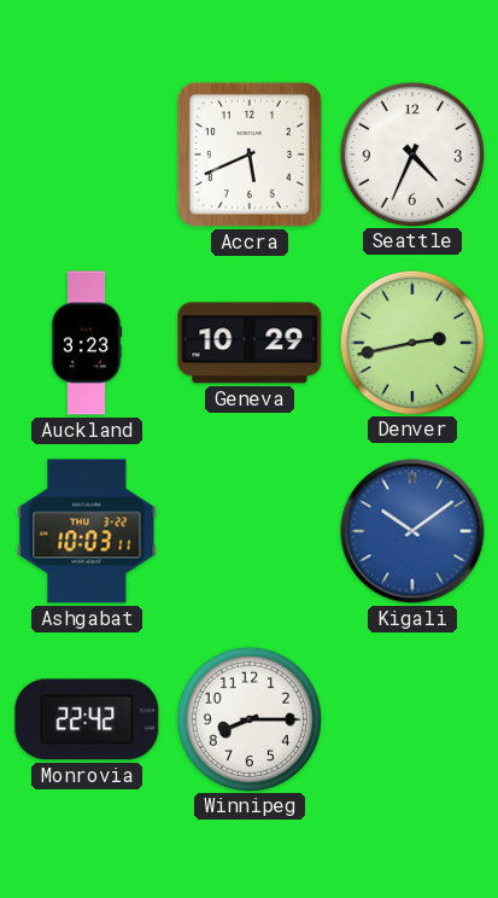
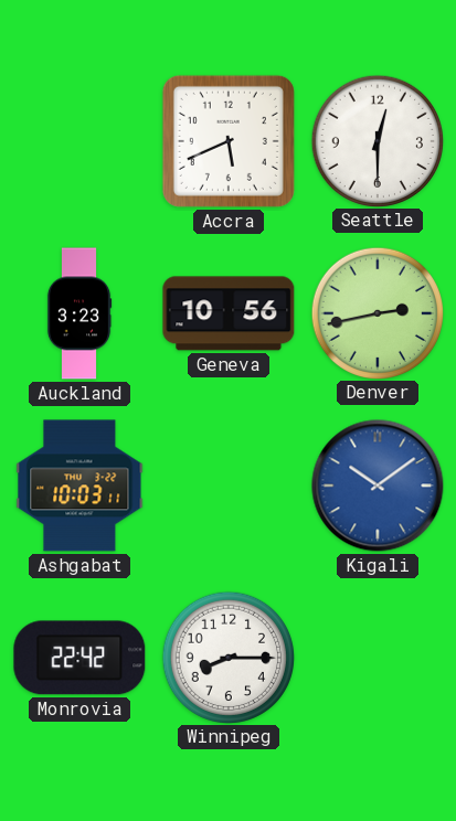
Seattle: 4:34 -> 12:30 (377, 140)
Geneva: 10:29 -> 10:56 (229, 313)
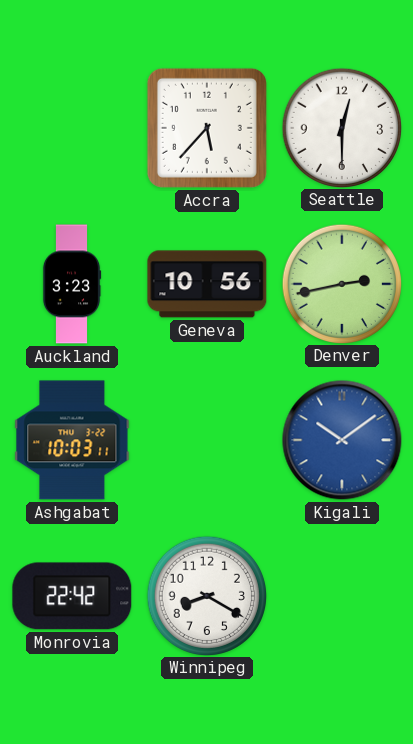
Accra: 5:41 -> 5:37 (207, 128)
Winnipeg: 8:15 -> 8:20 (206, 595)
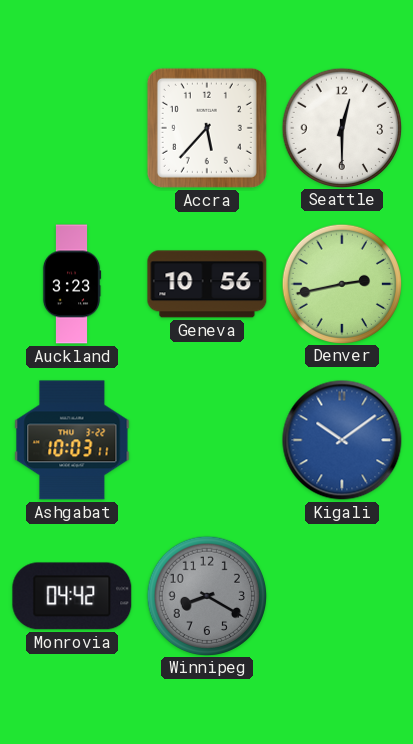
Monrovia: 22:42 -> 04:42 (72, 596)
Winnipeg dial: white -> grey (206, 595)
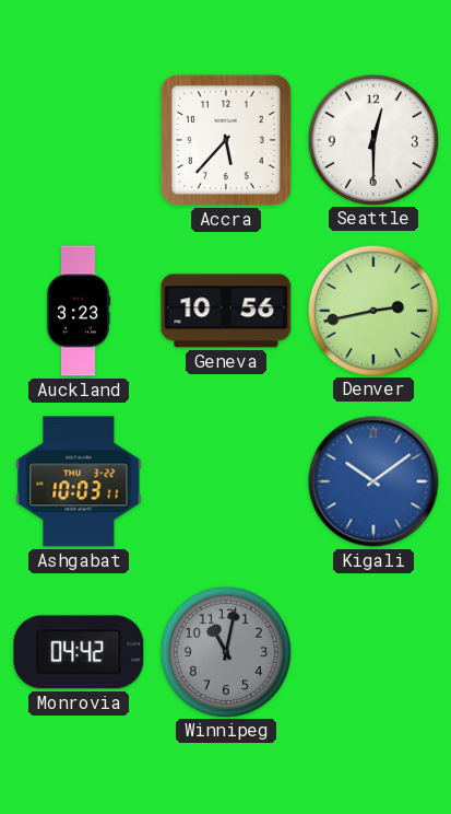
Winnipeg: 8:20 -> 11:02 (225, 651)
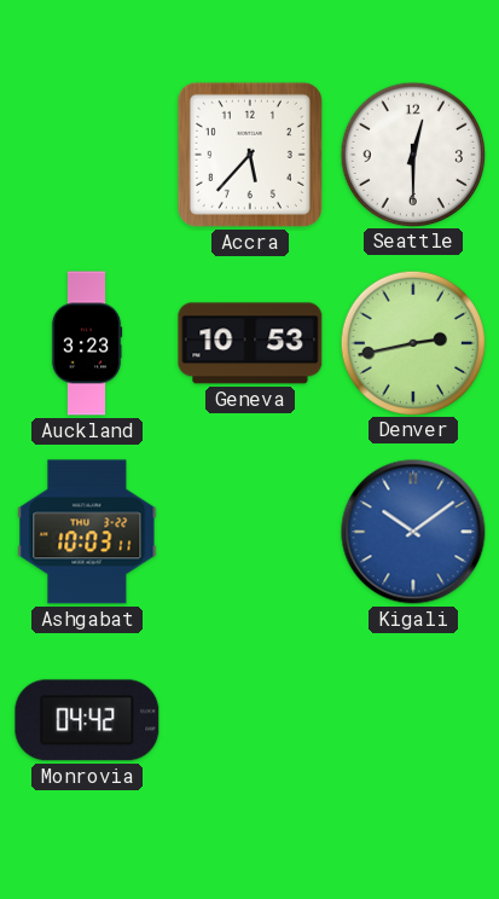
Geneva: 10:56 -> 10:53 (250, 343)
Winnipeg: 11:02 -> none (225, 651)
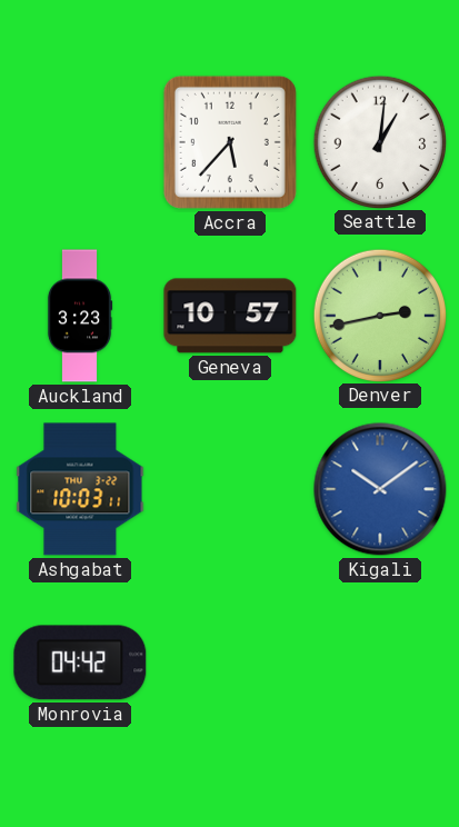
Seattle: 12:30 -> 1:01 (379, 141)
Geneva: 10:53 -> 10:57 (230, 316)
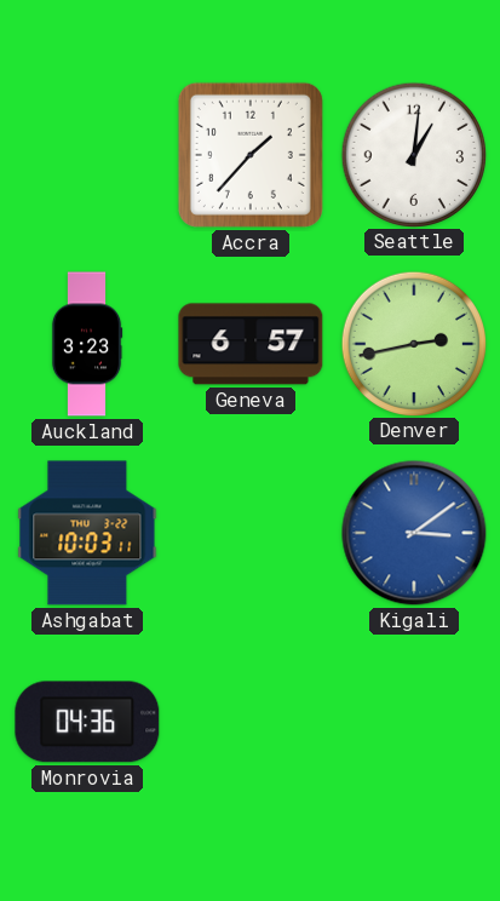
Accra: 5:37 -> 1:37 (251, 155)
Geneva: 10:57 -> 6:57 (251, 344)
Kigali: 10:09 -> 3:09 (414, 533)
Monrovia: 04:42 -> 04:36 (87, 722)
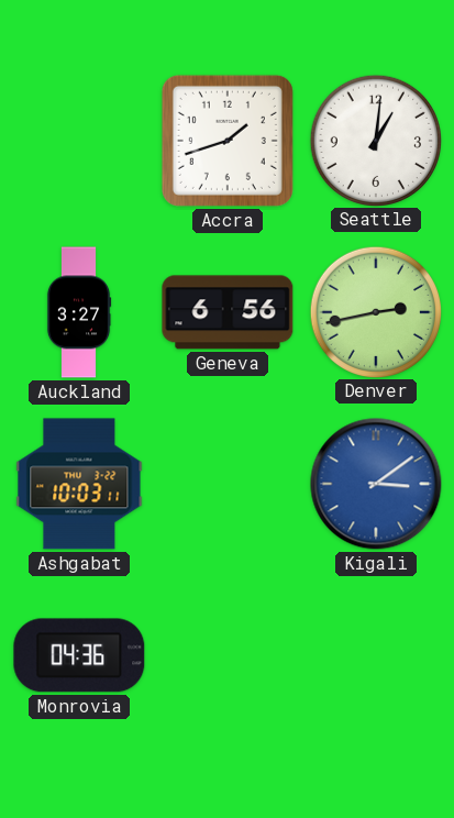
Accra: 1:37 -> 1:42 (228, 141)
Auckland: 3:23 -> 3:27 (79, 312)
Geneva: 6:57 -> 6:56 (228, 312)
